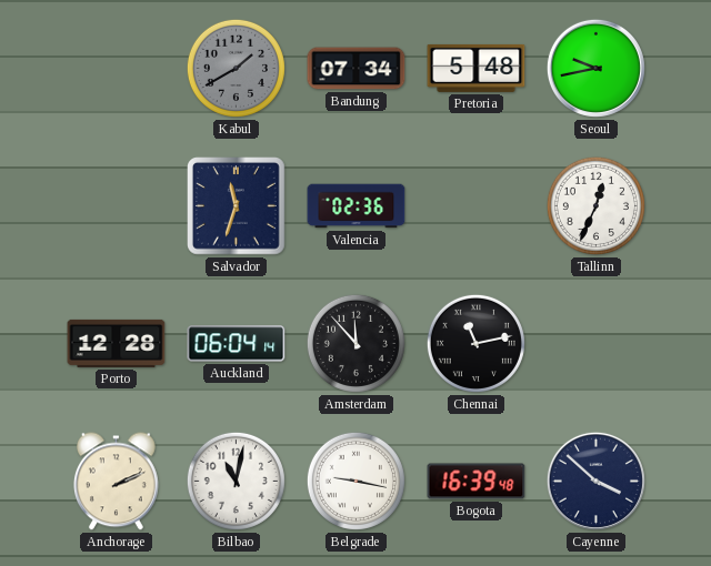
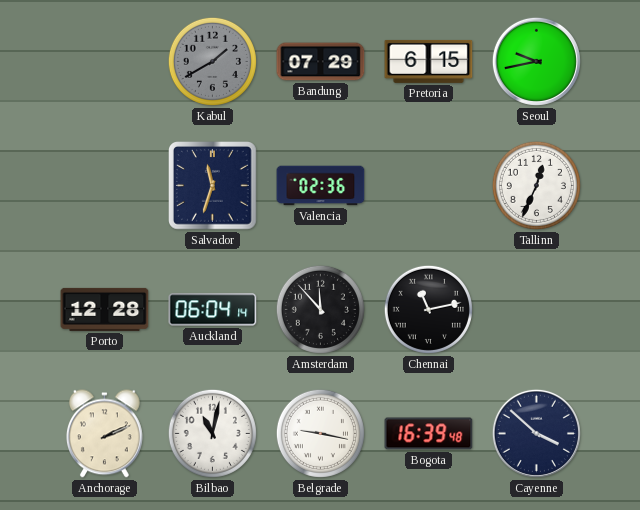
Bandung: 07:34 -> 07:29 (321, 62)
Pretoria: 5:48 -> 6:15 (429, 61)
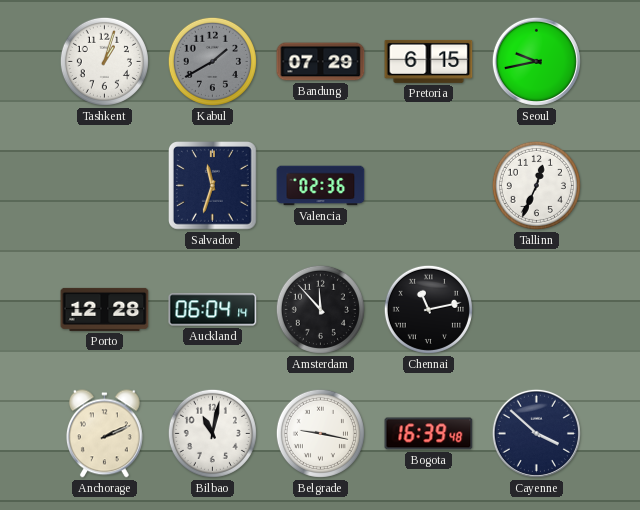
Tashkent: none -> 1:03 (104, 61)
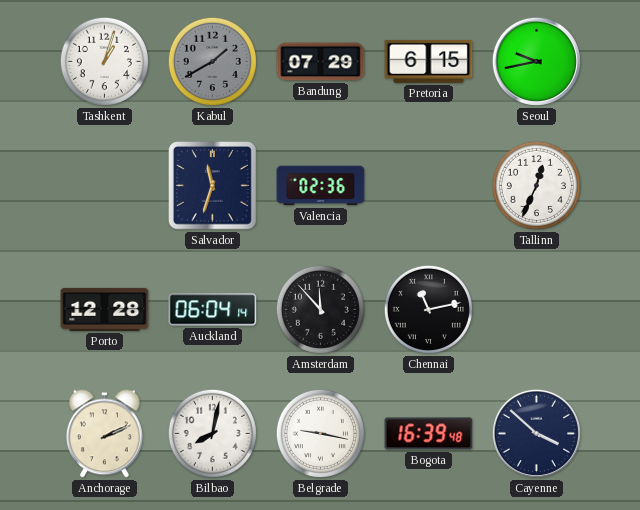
Bilbao: 11:02 -> 8:02 (212, 433)
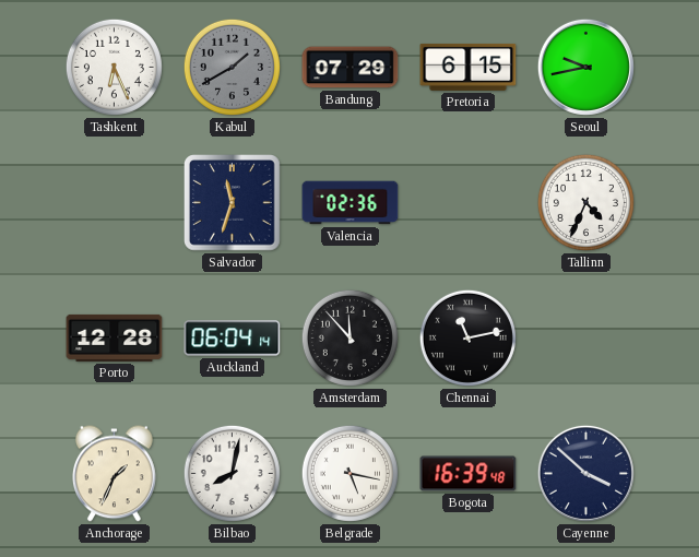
Tashkent: 1:03 -> 6:26 (114, 67)
Tallinn: 12:34 -> 4:34 (585, 202)
Anchorage: 2:11 -> 1:34 (114, 474)
Belgrade: 9:17 -> 5:17 (349, 473)
